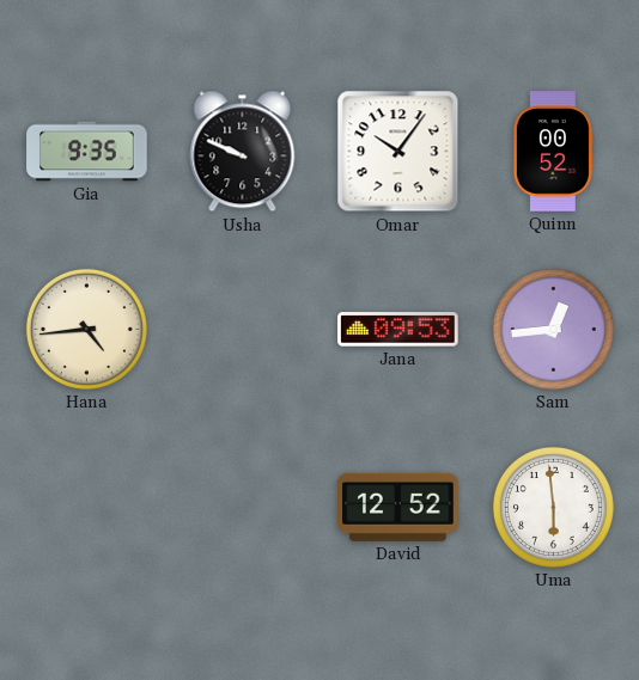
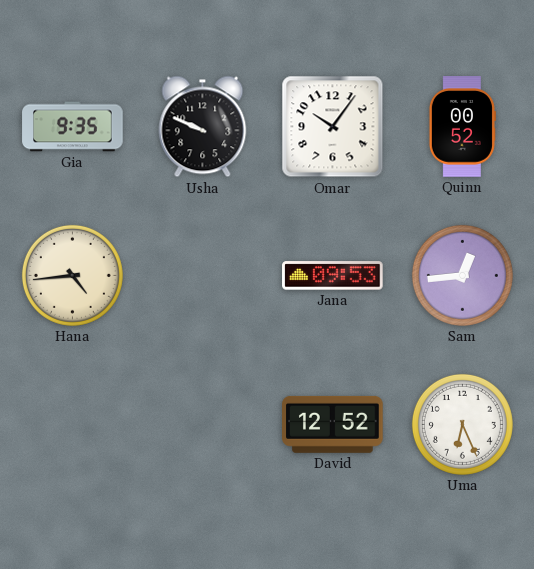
Uma: 5:59 -> 6:26 (462, 424)
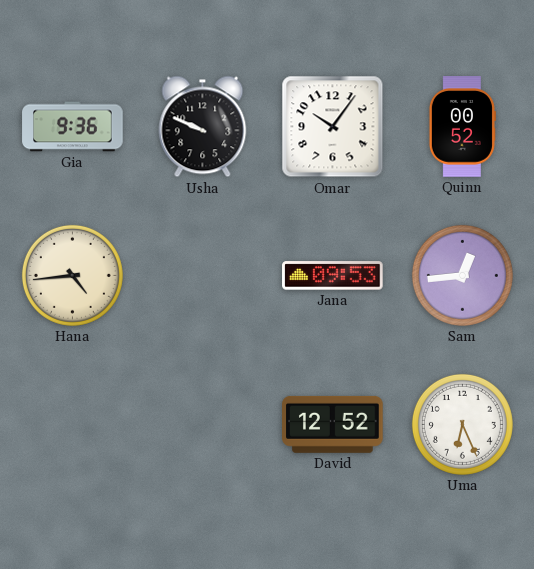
Gia: 9:35 -> 9:36 (73, 127)
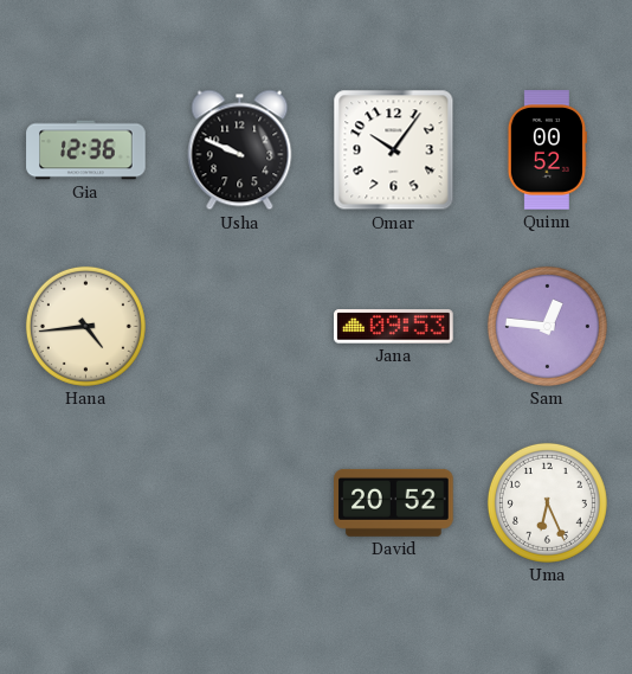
Gia: 9:36 -> 12:36 (86, 150)
Sam: 12:44 -> 12:46 (547, 326)
David: 12:52 -> 20:52 (394, 502)
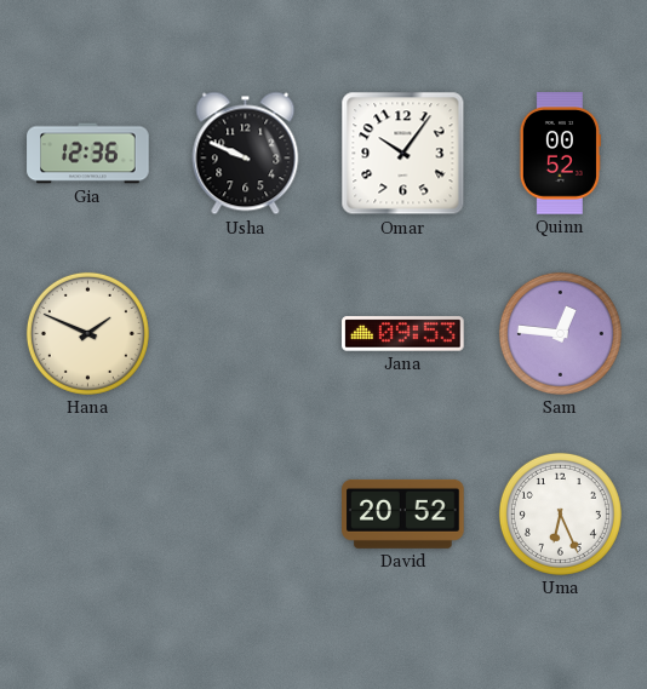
Hana: 4:44 -> 1:49 (87, 333)
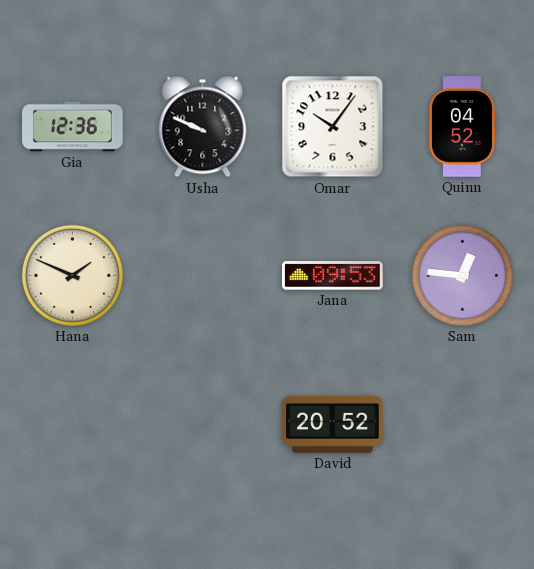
Quinn: 00:52 -> 04:52 (462, 127)
Uma: 6:26 -> none (560, 513)
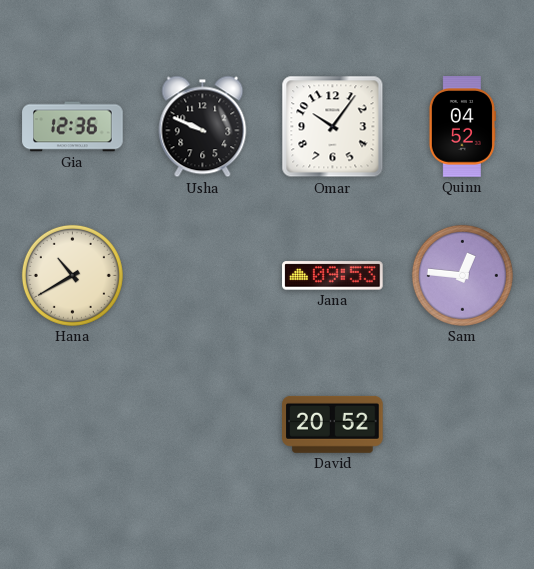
Hana: 1:49 -> 10:40 (72, 275)
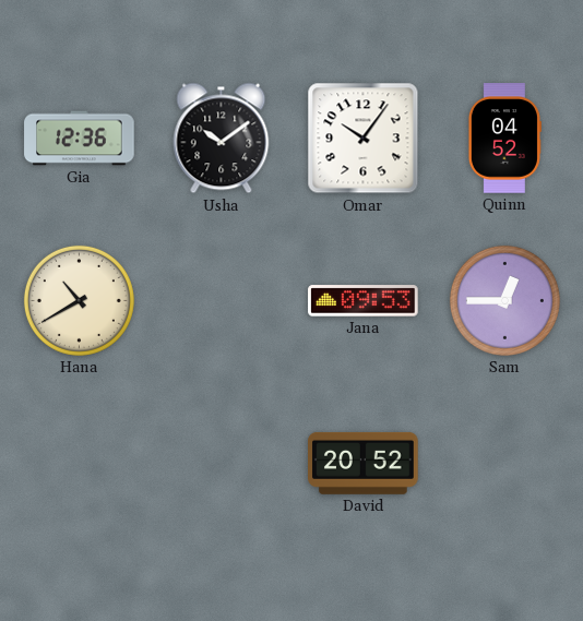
Usha: 9:49 -> 10:09 (222, 139)
Sam: 12:46 -> 12:45 (504, 300)
